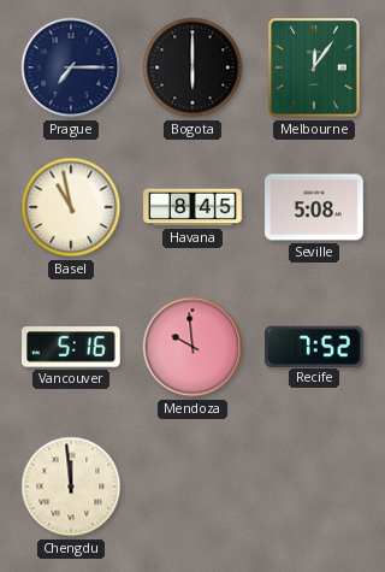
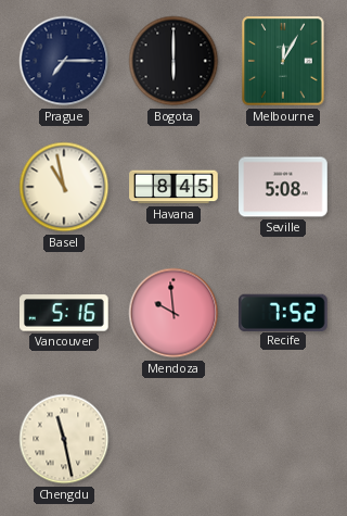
Melbourne: 12:06 -> 12:05 (283, 61)
Chengdu: 11:59 -> 11:28 (64, 439)
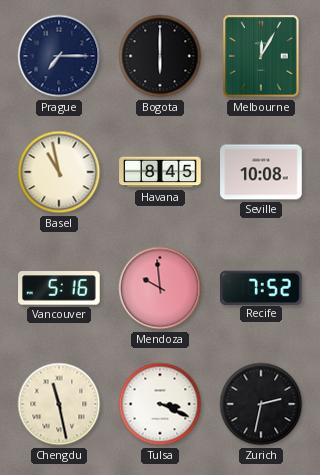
Seville: 5:08 -> 10:08 (261, 172)
Tulsa: none -> 3:19 (160, 404)
Zurich: none -> 2:32 (261, 404)
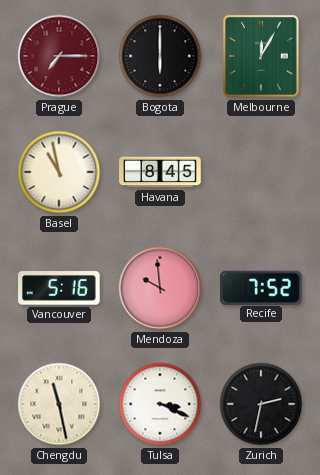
Prague dial: navy -> burgundy (59, 56)
Seville: 10:08 -> none (261, 172)
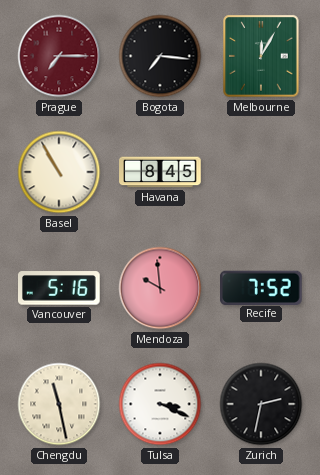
Bogota: 6:00 -> 7:16 (160, 56)
Basel: 10:58 -> 10:55 (59, 172)
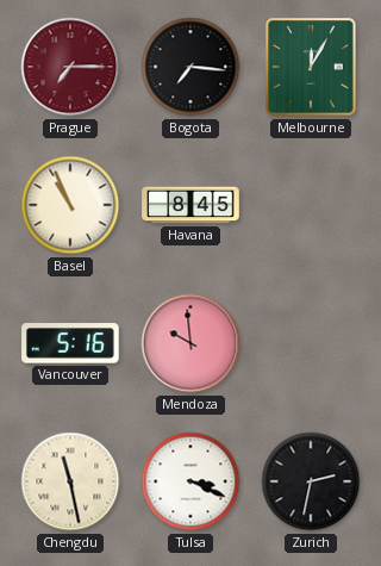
Basel: 10:55 -> 10:56 (70, 205)
Recife: 7:52 -> none (262, 287)
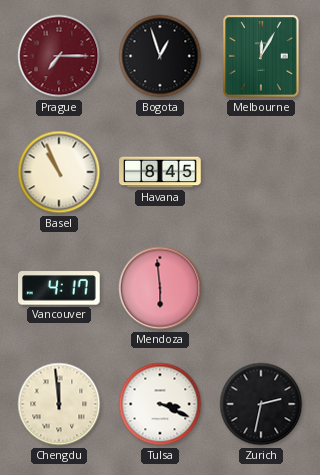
Bogota: 7:16 -> 12:57 (160, 56)
Vancouver: 5:16 -> 4:17 (60, 288)
Mendoza: 9:59 -> 5:59 (160, 288)
Chengdu: 11:28 -> 11:59 (59, 404)
